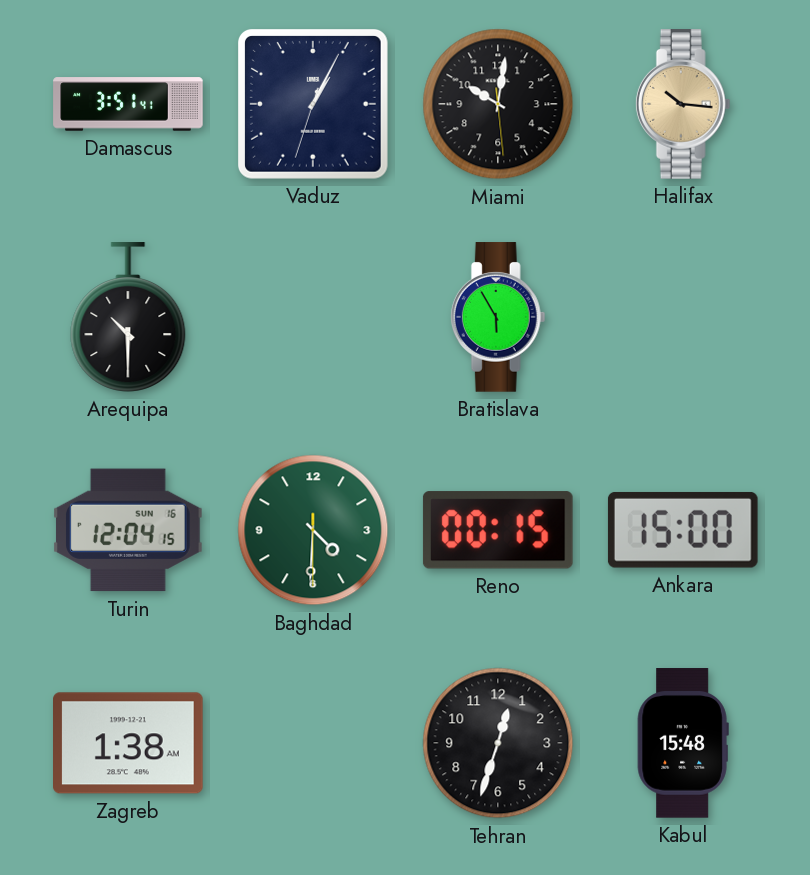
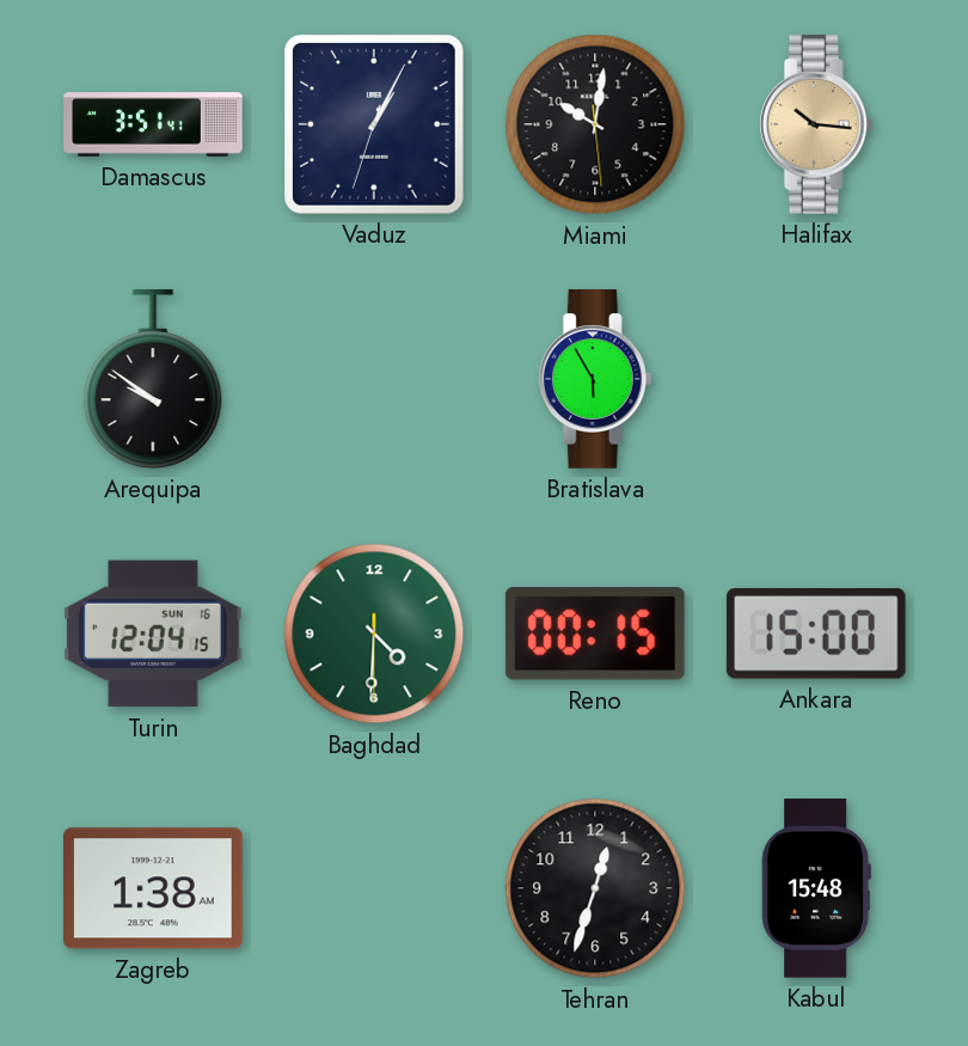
Arequipa: 10:30 -> 9:51 (153, 379)
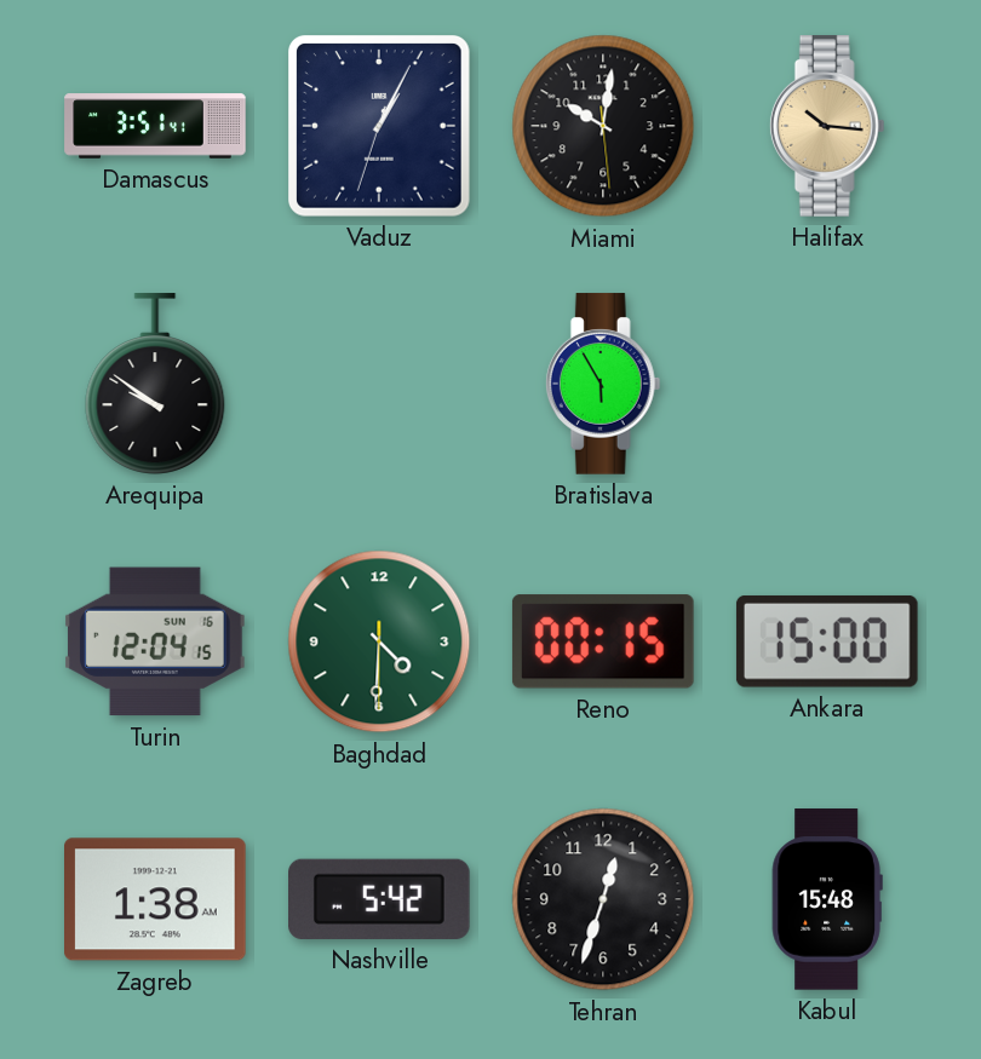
Nashville: none -> 5:42 (380, 899)
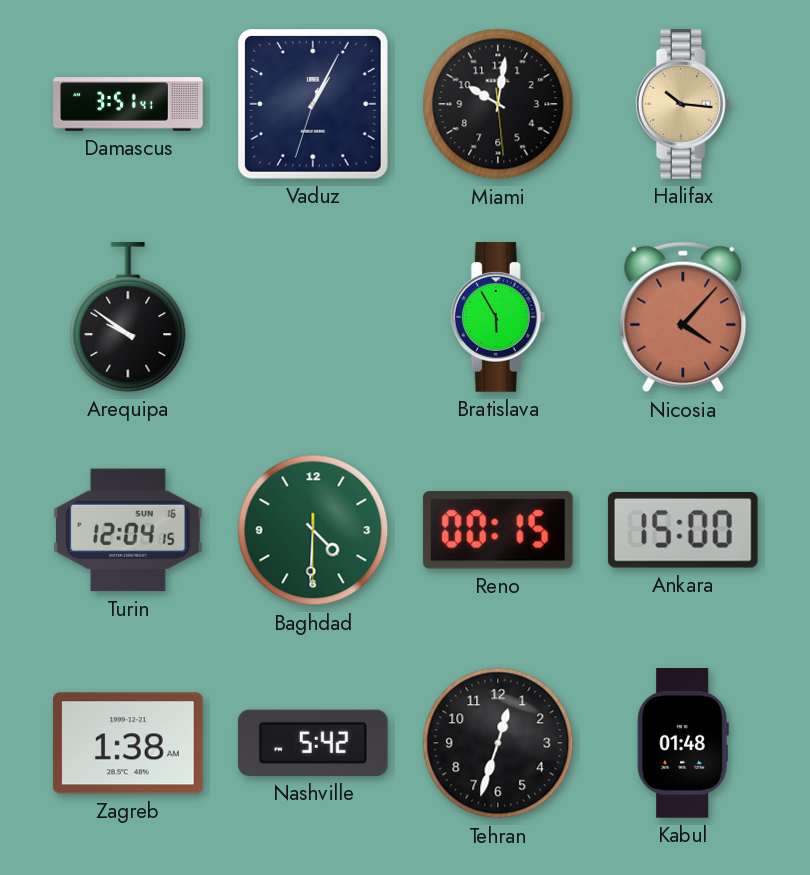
Nicosia: none -> 4:07 (683, 317)
Kabul: 15:48 -> 01:48 (683, 743)
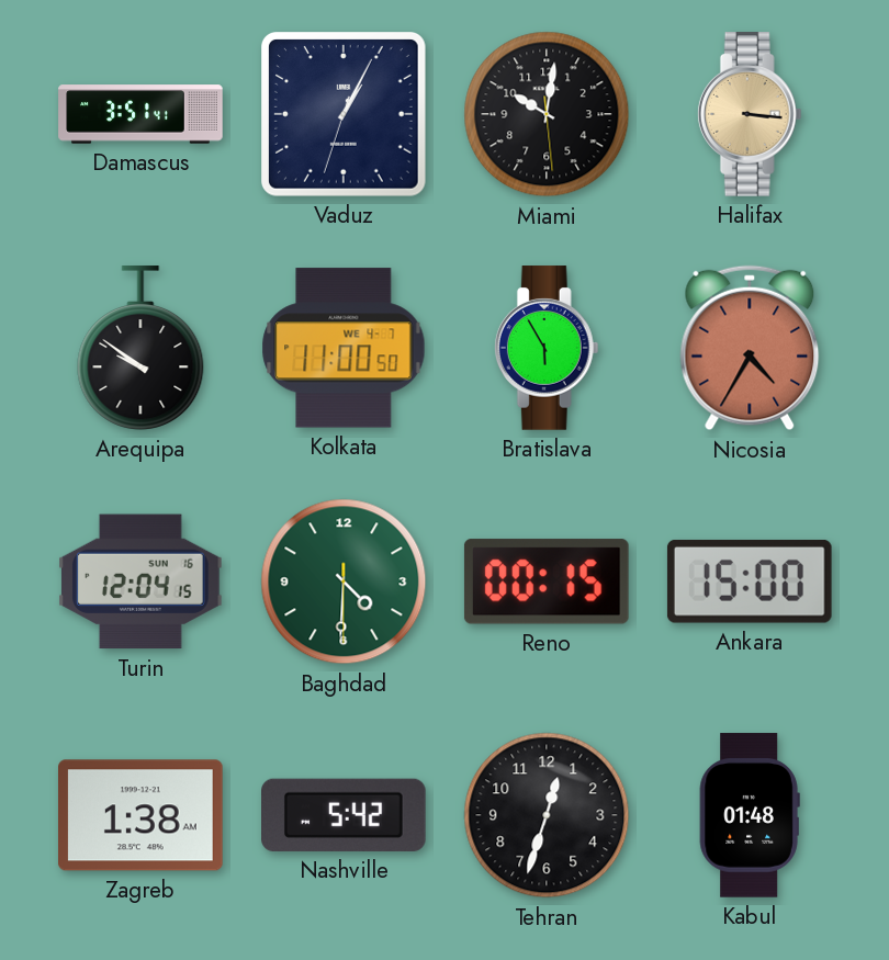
Halifax: 10:16 -> 3:16 (750, 114)
Kolkata: none -> 11:00 (344, 348)
Nicosia: 4:07 -> 4:35 (750, 348)
